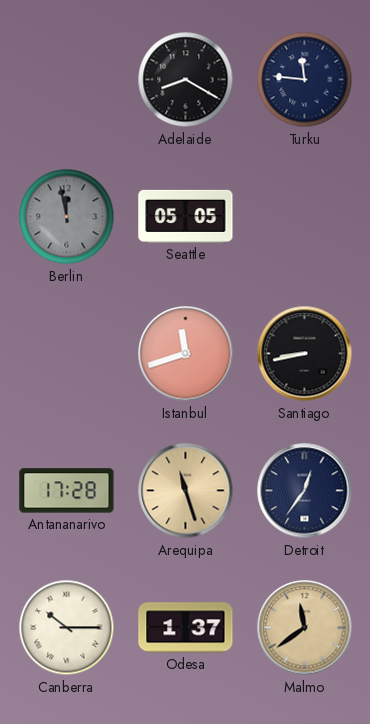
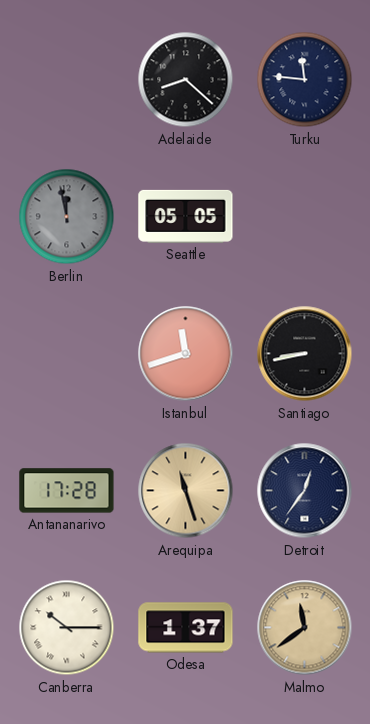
Adelaide: 8:20 -> 8:22 (186, 80)
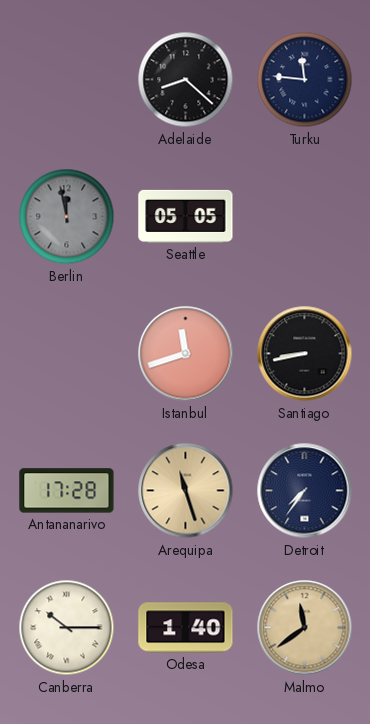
Detroit: 12:36 -> 7:36 (305, 491)
Odesa: 1:37 -> 1:40 (186, 628)
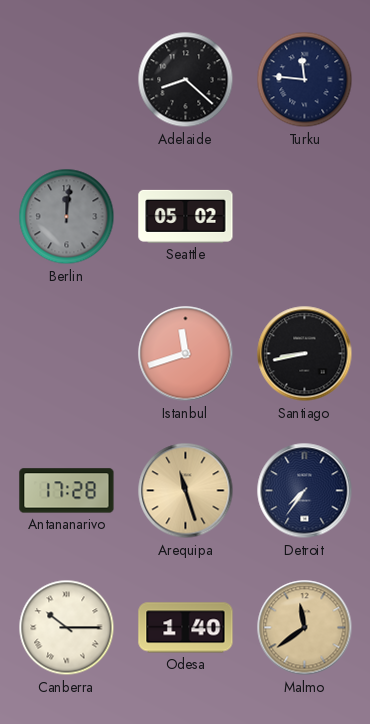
Berlin: 11:58 -> 12:01 (67, 217)
Seattle: 05:05 -> 05:02 (186, 216)
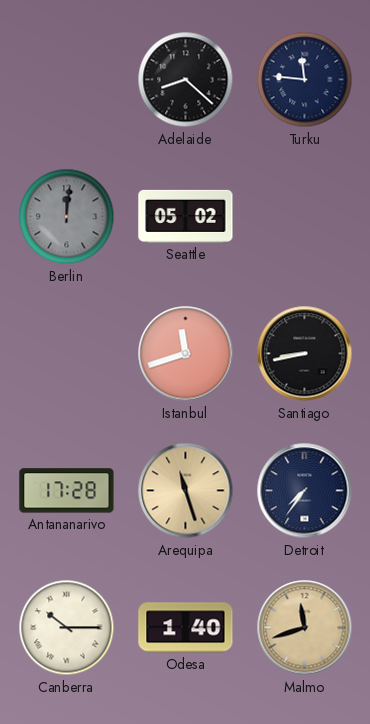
Malmo: 11:39 -> 11:42 (305, 628)
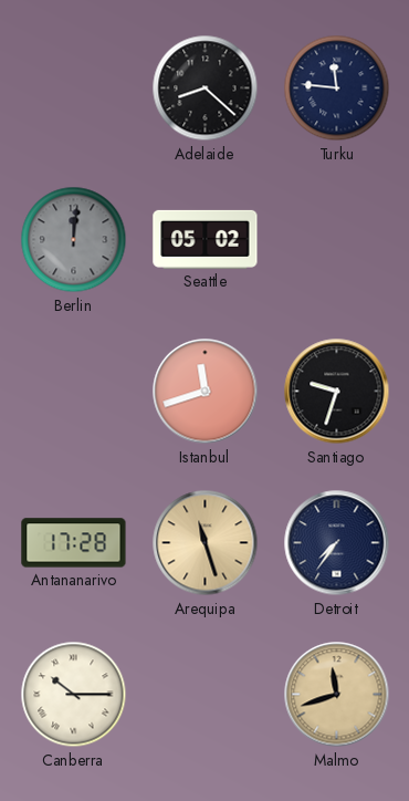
Santiago: 8:43 -> 9:33 (337, 392)
Odesa: 1:40 -> none (186, 628)
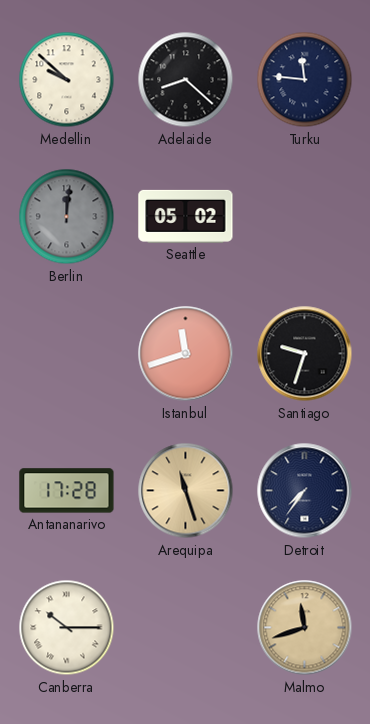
Medellin: none -> 9:52 (67, 80)
